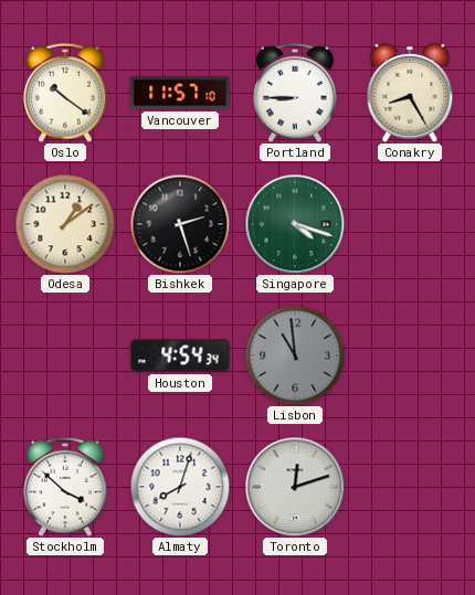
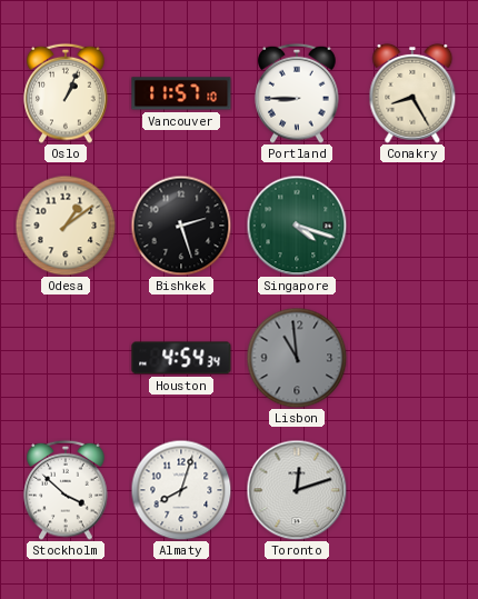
Oslo: 10:21 -> 1:04 (66, 93)
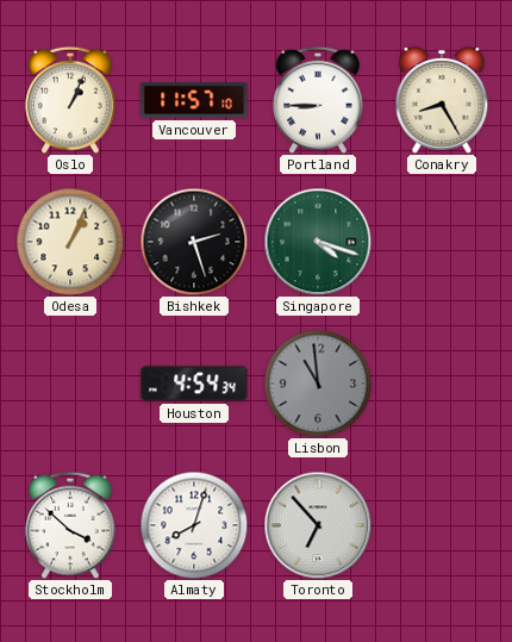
Odesa: 1:09 -> 1:04 (70, 242)
Toronto: 12:12 -> 6:53 (318, 525)
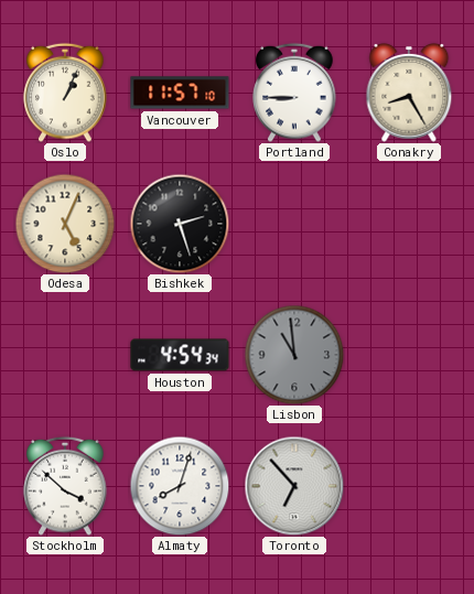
Odesa: 1:04 -> 5:04 (65, 224)
Singapore: 4:18 -> none (318, 242)
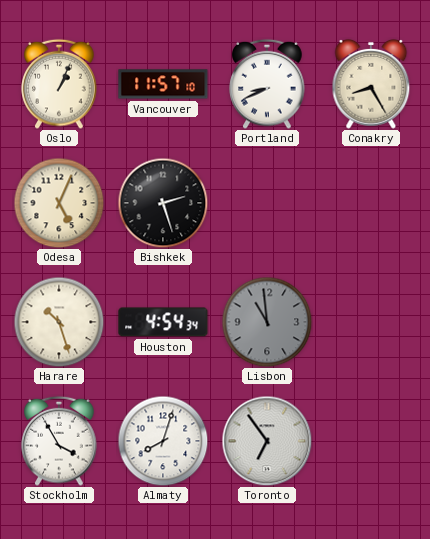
Portland: 8:45 -> 8:41 (267, 84)
Harare: none -> 10:27 (59, 322)
Stockholm: 3:52 -> 3:55 (59, 441)
Toronto: 6:53 -> 6:54 (267, 441)
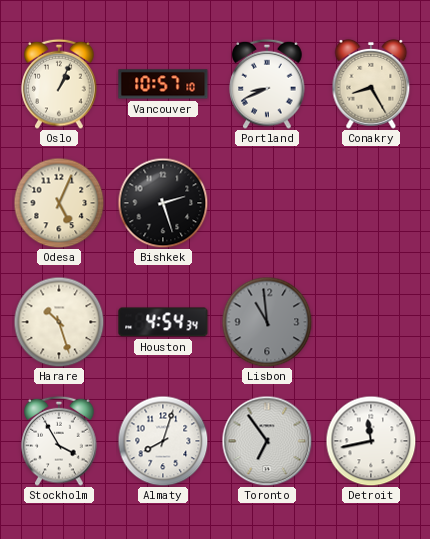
Vancouver: 11:57 -> 10:57 (163, 84)
Detroit: none -> 11:43 (371, 441)
